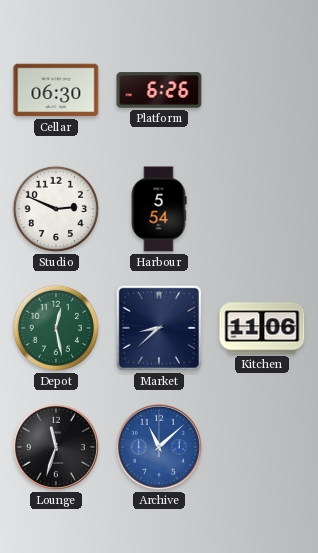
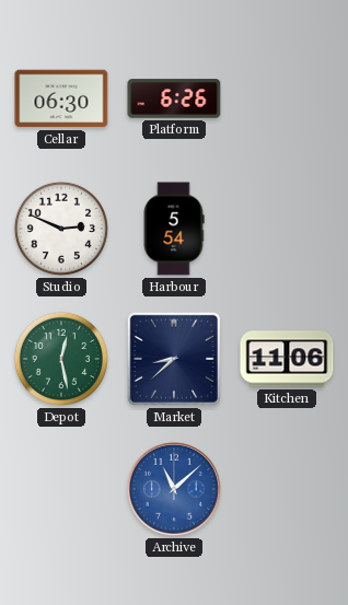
Lounge: 11:33 -> none (56, 447)
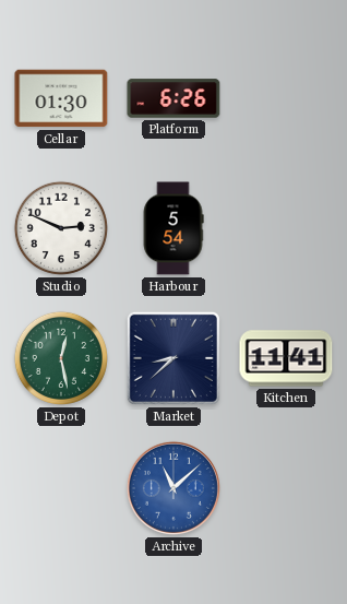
Cellar: 06:30 -> 01:30 (61, 98)
Kitchen: 11:06 -> 11:41 (286, 358)
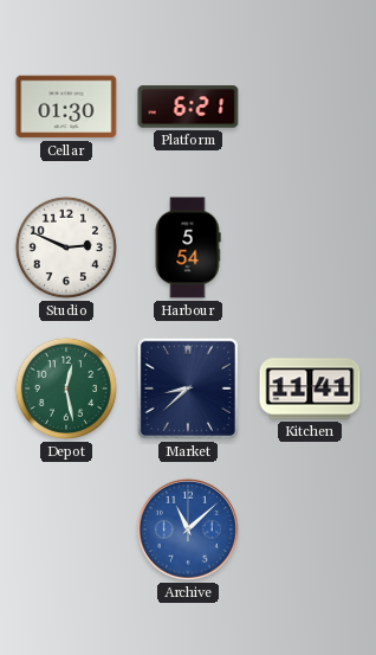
Platform: 6:26 -> 6:21 (188, 107)
